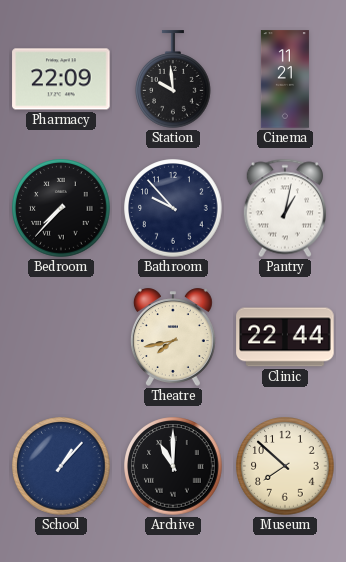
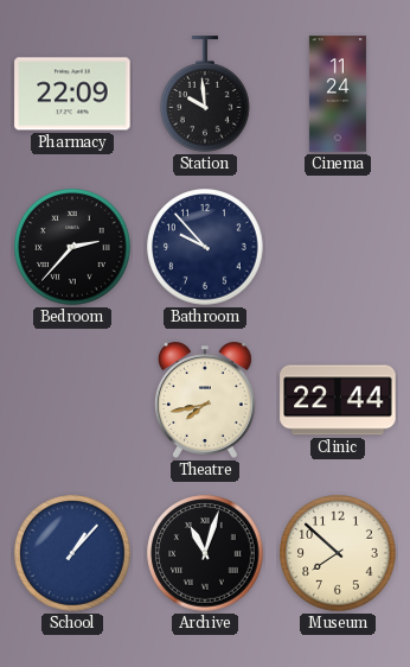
Cinema: 11:21 -> 11:24 (338, 94)
Bedroom: 7:37 -> 2:37 (72, 247)
Pantry: 1:02 -> none (284, 208)
Archive: 11:00 -> 11:03 (205, 553)
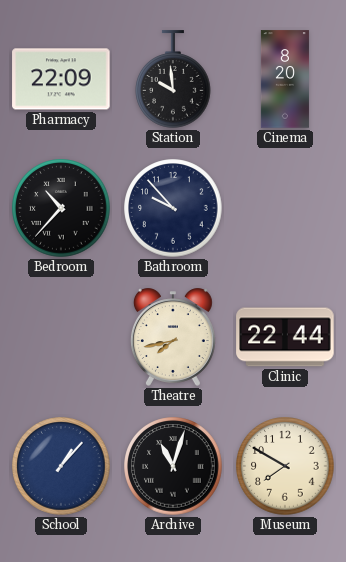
Cinema: 11:24 -> 8:20 (285, 79)
Bedroom: 2:37 -> 10:37 (61, 208)
Museum: 7:52 -> 7:50 (285, 466)
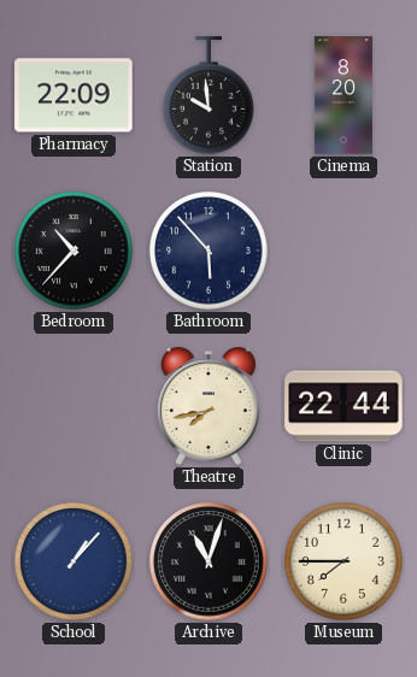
Bathroom: 9:53 -> 5:53 (208, 251)
Museum: 7:50 -> 7:45 (343, 561)
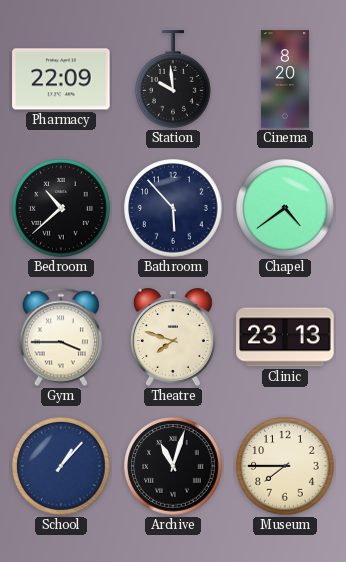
Bedroom: 10:37 -> 10:38 (61, 208)
Chapel: none -> 4:39 (285, 208)
Gym: none -> 3:45 (60, 337)
Theatre: 7:43 -> 7:48 (173, 337)
Clinic: 22:44 -> 23:13 (285, 337)
